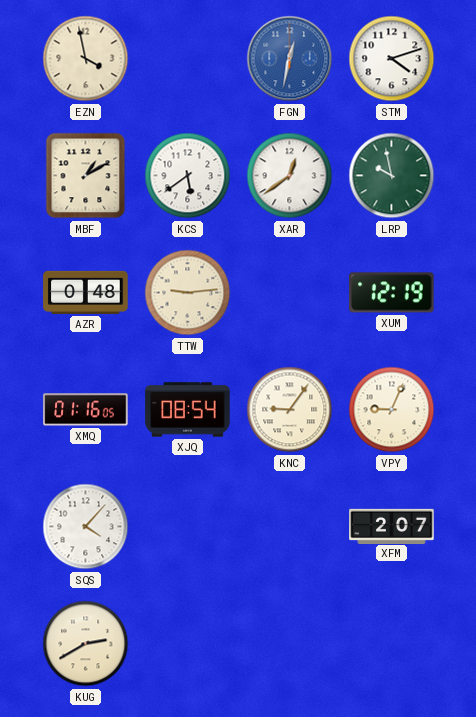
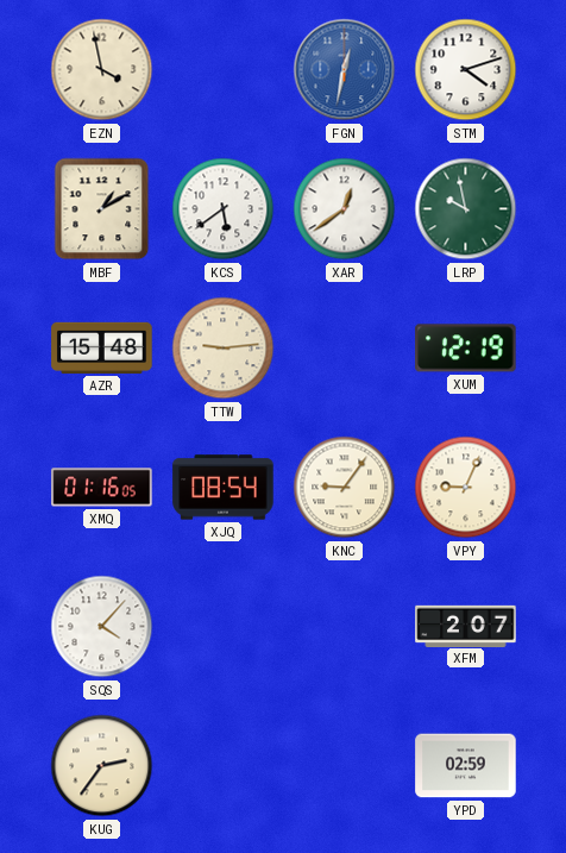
AZR: 0:48 -> 15:48 (102, 347)
KUG: 2:40 -> 2:36 (102, 766)
YPD: none -> 02:59 (466, 766)
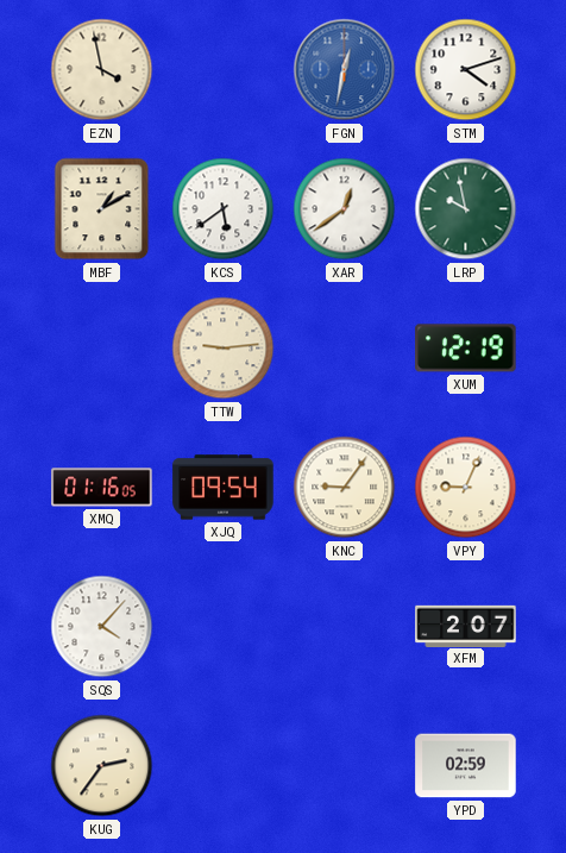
AZR: 15:48 -> none (102, 347)
XJQ: 08:54 -> 09:54 (224, 488)
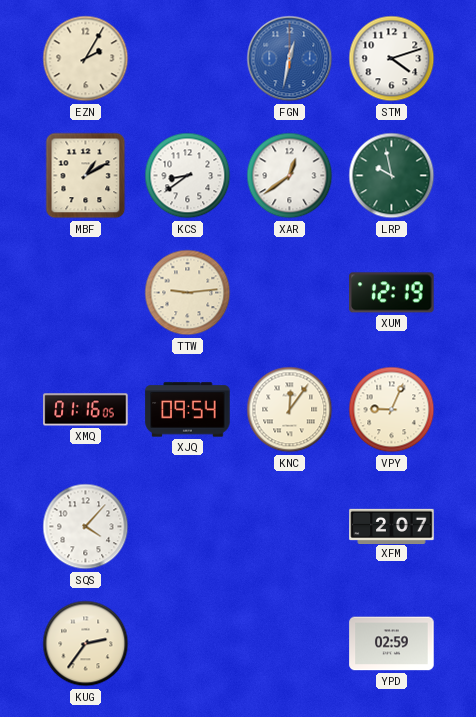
EZN: 3:58 -> 2:05 (86, 59)
KCS: 5:39 -> 8:39 (188, 176)
KNC: 9:06 -> 12:06 (290, 410)
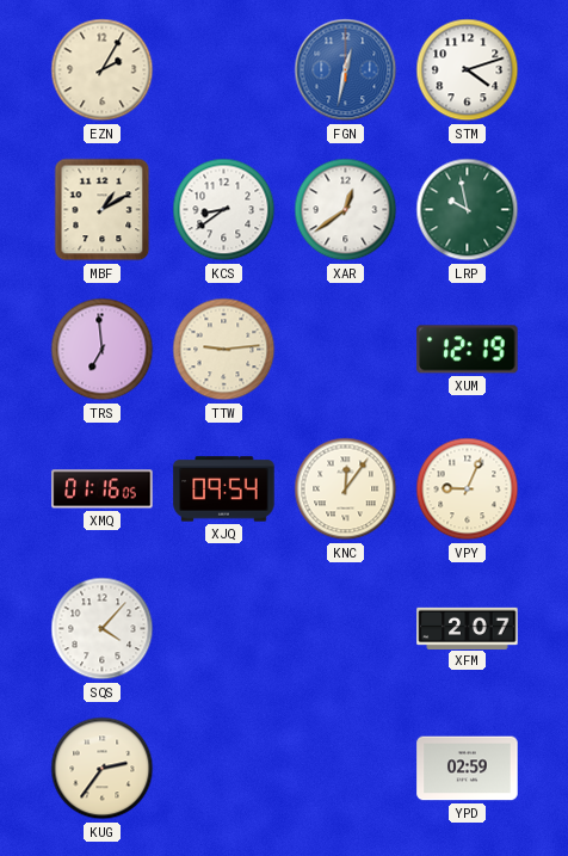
TRS: none -> 6:59 (103, 350)
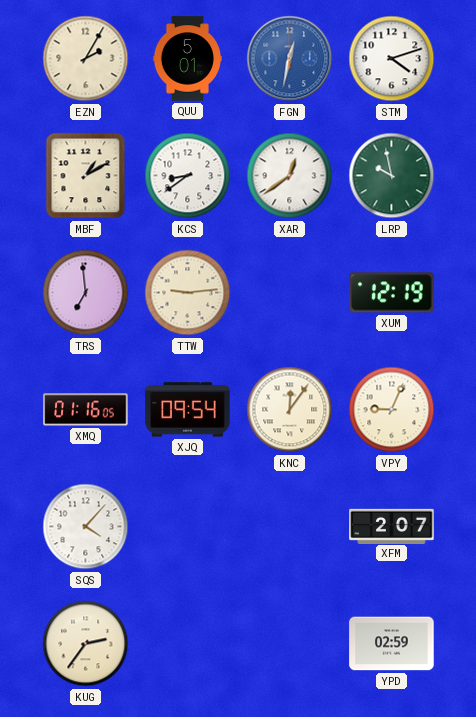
QUU: none -> 5:01 (187, 59)
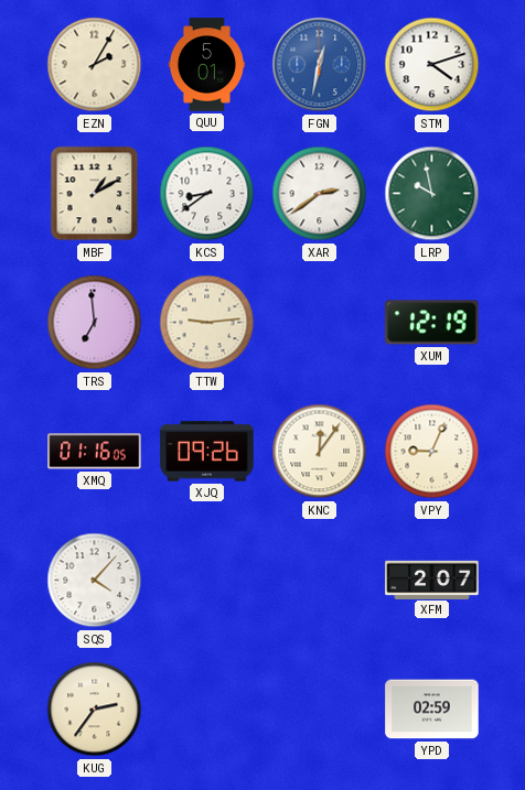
XAR: 12:39 -> 2:39 (320, 194)
XJQ: 09:54 -> 09:26 (207, 452)
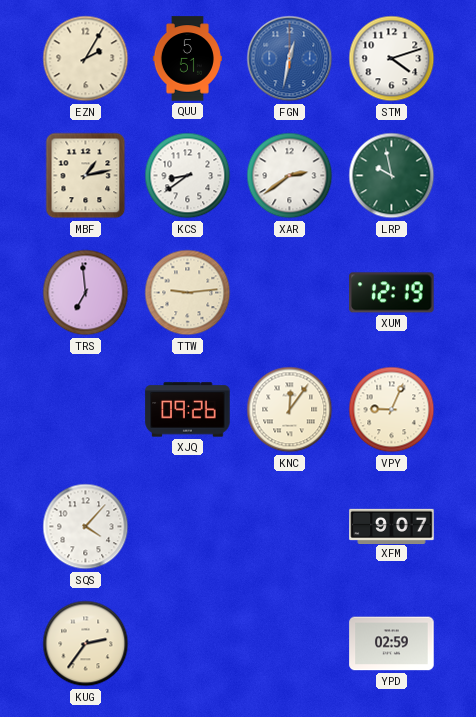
QUU: 5:01 -> 5:51 (187, 59)
MBF: 1:10 -> 1:13 (86, 176)
XMQ: 01:16 -> none (95, 452)
XFM: 2:07 -> 9:07 (392, 526)
